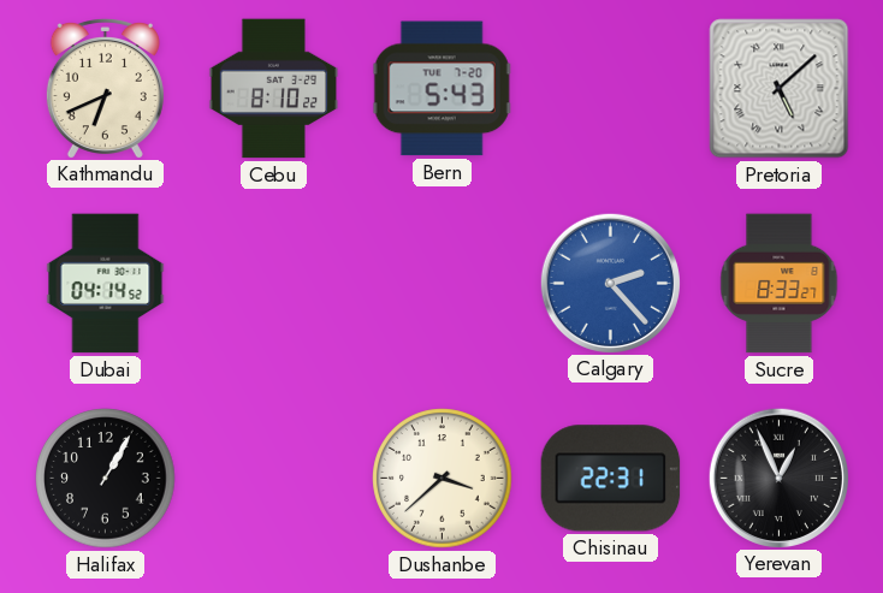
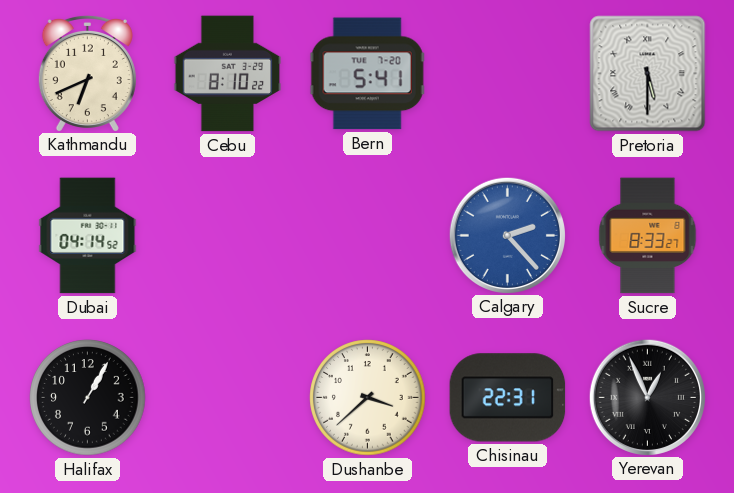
Bern: 5:43 -> 5:41 (367, 74)
Pretoria: 5:08 -> 5:30 (648, 74)
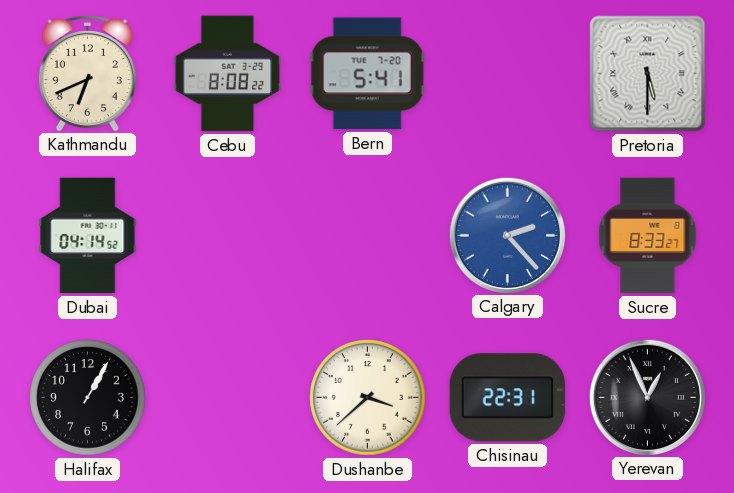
Cebu: 8:10 -> 8:08 (228, 74)
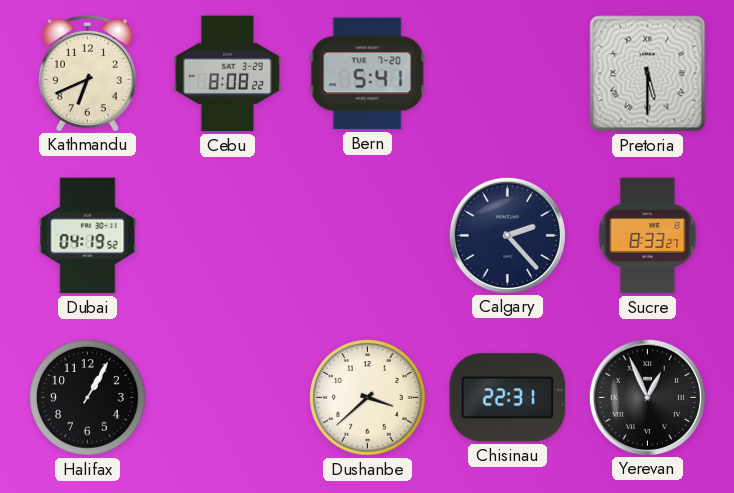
Dubai: 04:14 -> 04:19 (88, 236)
Calgary dial: blue -> navy (507, 235)
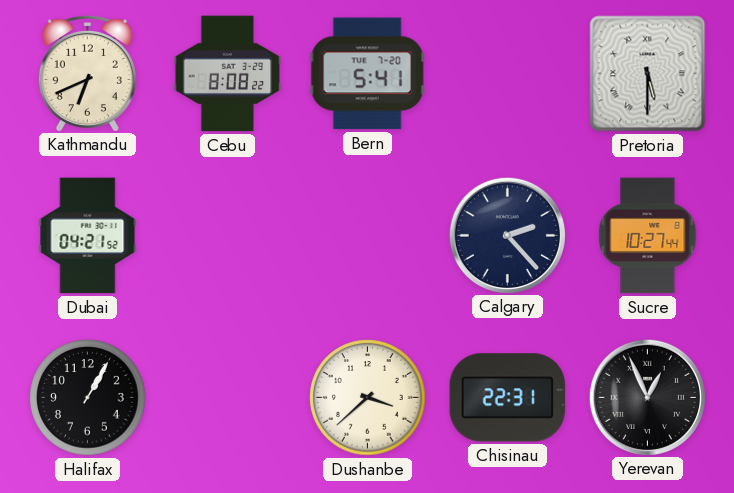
Dubai: 04:19 -> 04:21 (88, 236)
Sucre: 8:33 -> 10:27 (648, 236)
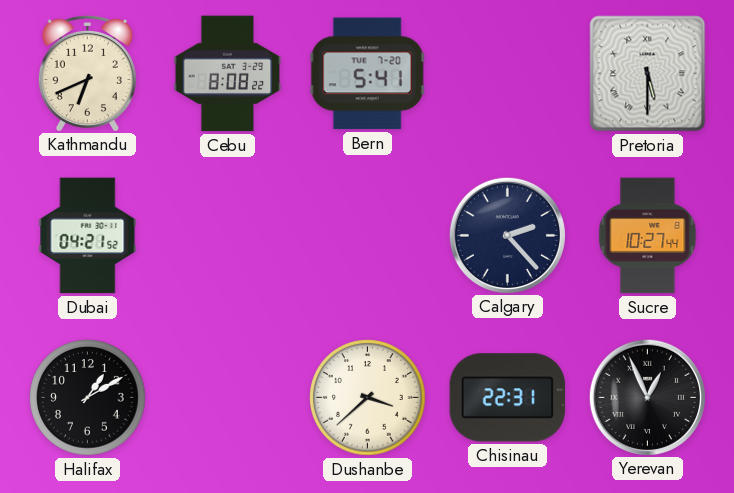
Halifax: 1:05 -> 1:10 (88, 398)
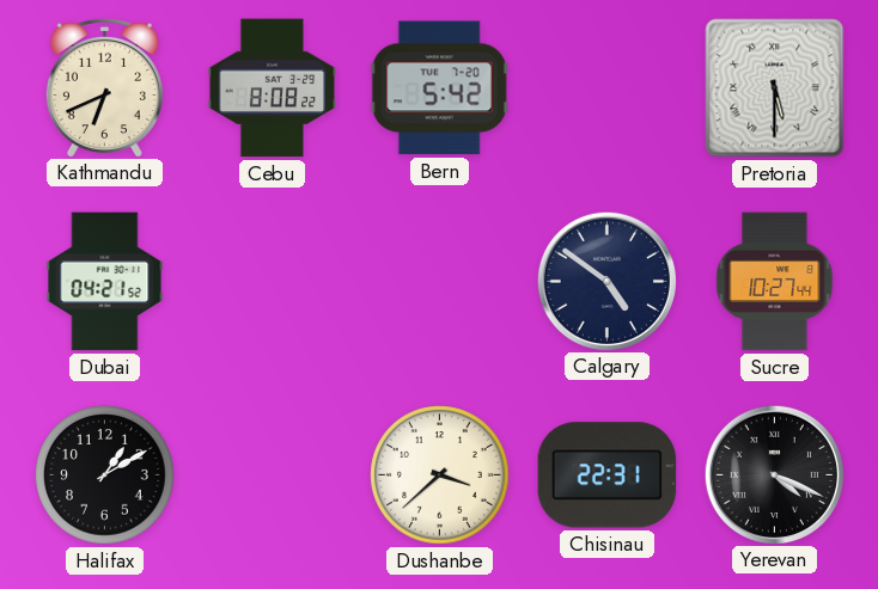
Bern: 5:41 -> 5:42 (439, 88)
Calgary: 2:23 -> 4:51 (606, 281)
Yerevan: 12:56 -> 4:19 (774, 474)
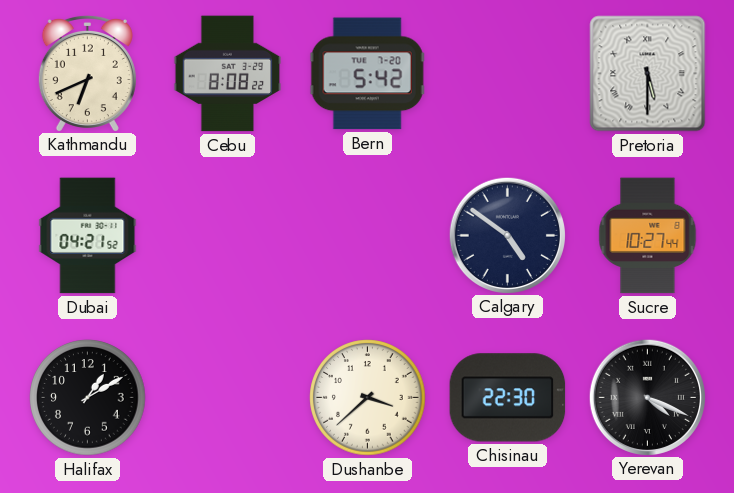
Chisinau: 22:31 -> 22:30 (508, 398)
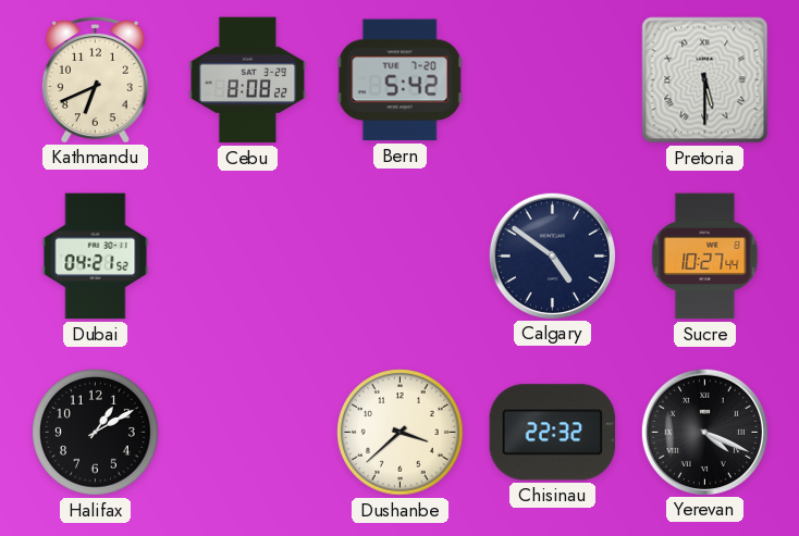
Chisinau: 22:30 -> 22:32 (553, 433)
